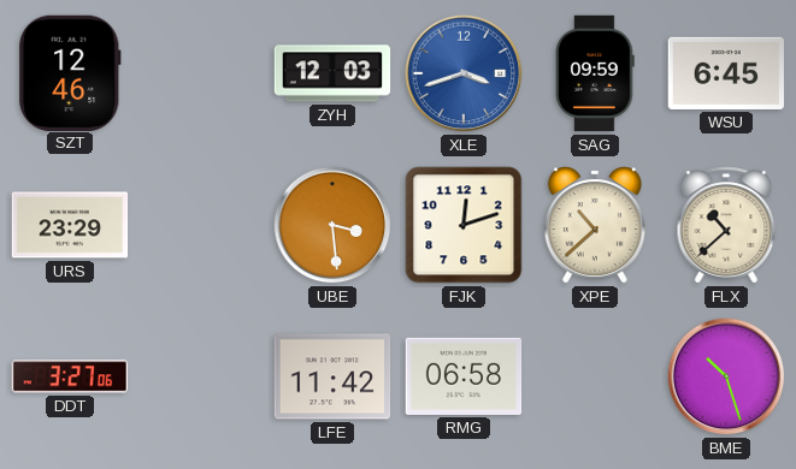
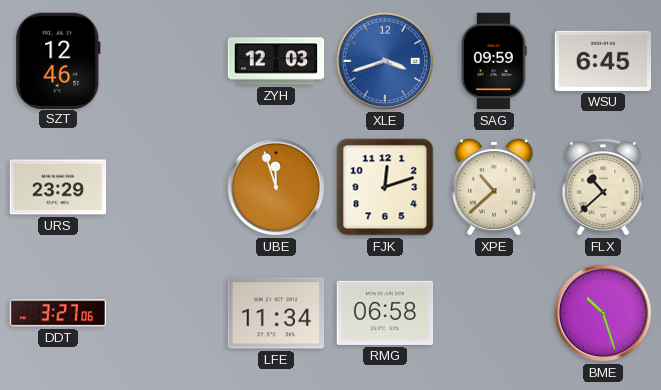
UBE: 3:29 -> 11:57 (276, 187)
LFE: 11:42 -> 11:34 (276, 313)
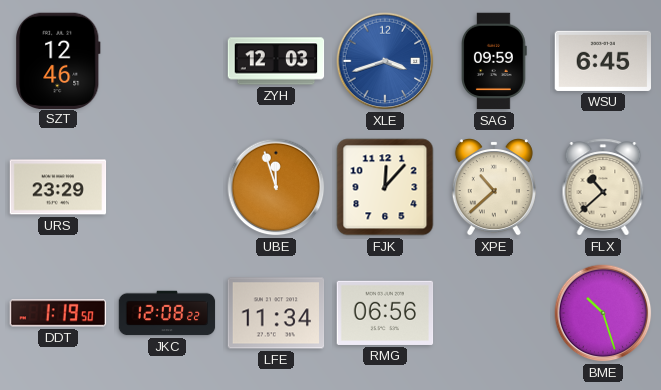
FJK: 12:12 -> 12:07 (385, 187)
DDT: 3:27 -> 1:19 (58, 313)
JKC: none -> 12:08 (167, 313)
RMG: 06:58 -> 06:56 (385, 313)
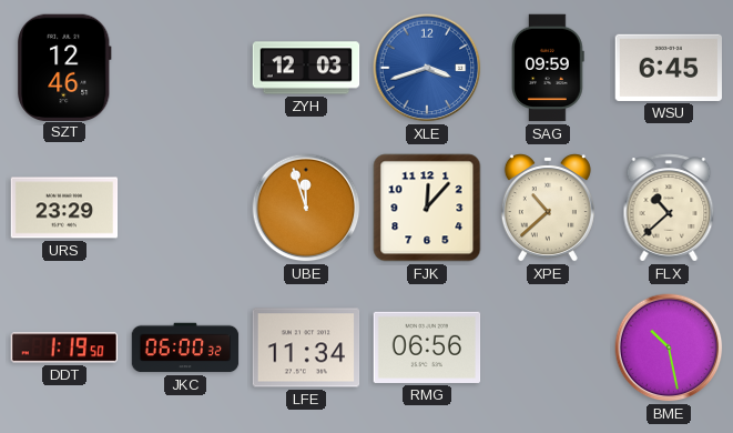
JKC: 12:08 -> 06:00 (185, 348)
BME: 10:27 -> 10:28 (669, 348)
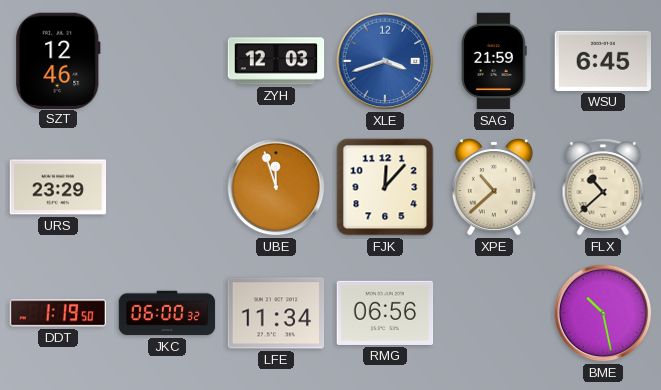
SAG: 09:59 -> 21:59 (495, 61)
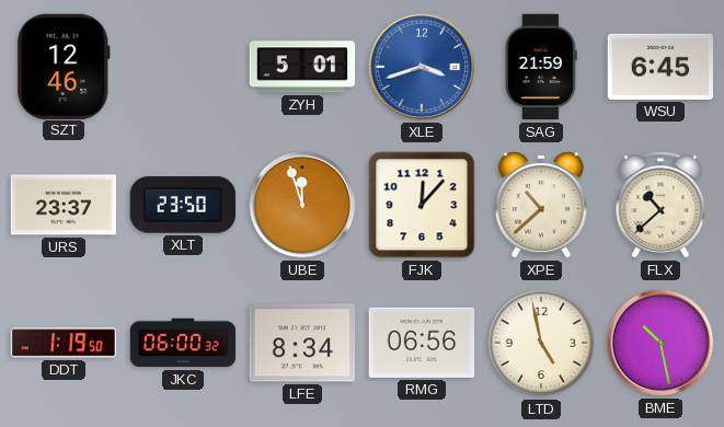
ZYH: 12:03 -> 5:01 (302, 67)
URS: 23:29 -> 23:37 (64, 205)
XLT: none -> 23:50 (183, 205)
LFE: 11:34 -> 8:34 (302, 343)
LTD: none -> 4:58 (541, 343)
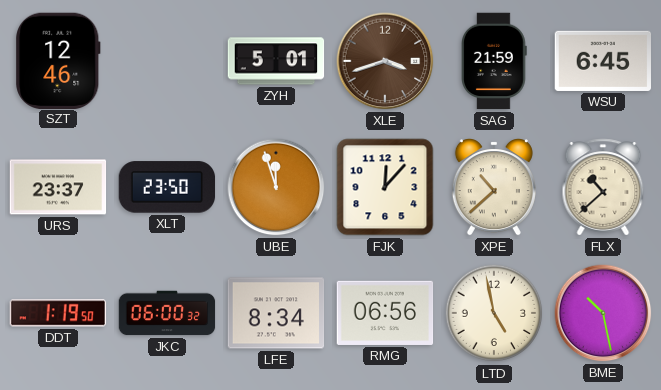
XLE dial: blue -> brown (385, 61)
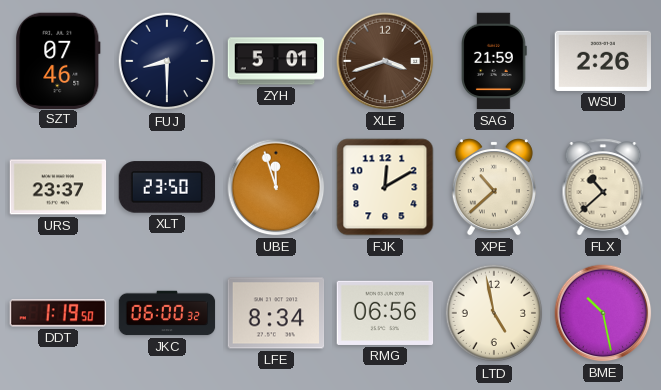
SZT: 12:46 -> 07:46 (59, 60)
FUJ: none -> 8:30 (167, 61)
WSU: 6:45 -> 2:26 (603, 61)
FJK: 12:07 -> 12:10 (385, 187)
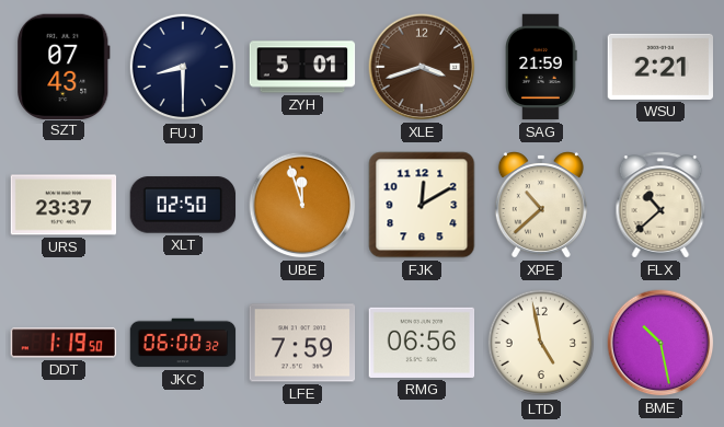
SZT: 07:46 -> 07:43 (65, 66)
WSU: 2:26 -> 2:21 (660, 67)
XLT: 23:50 -> 02:50 (183, 205)
LFE: 8:34 -> 7:59 (302, 343)
